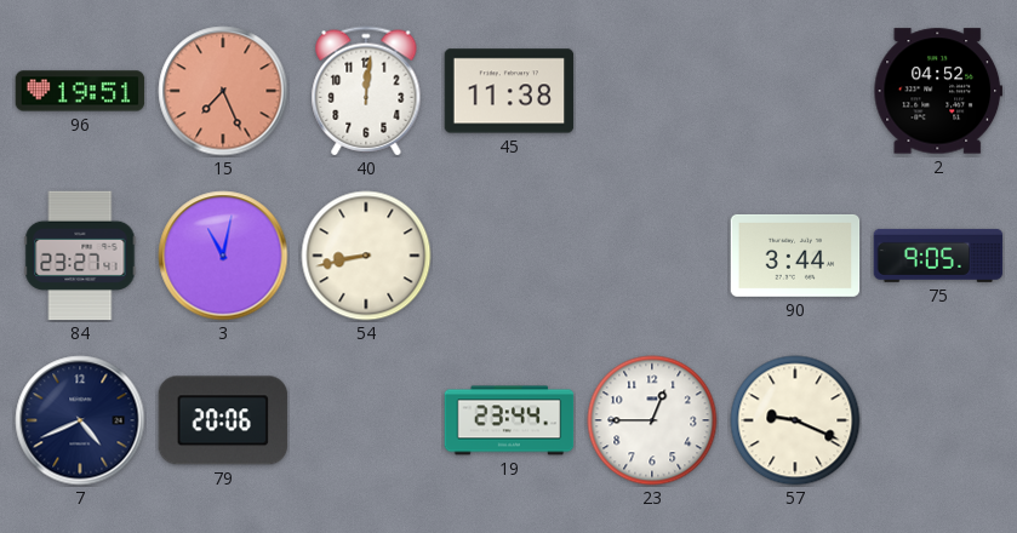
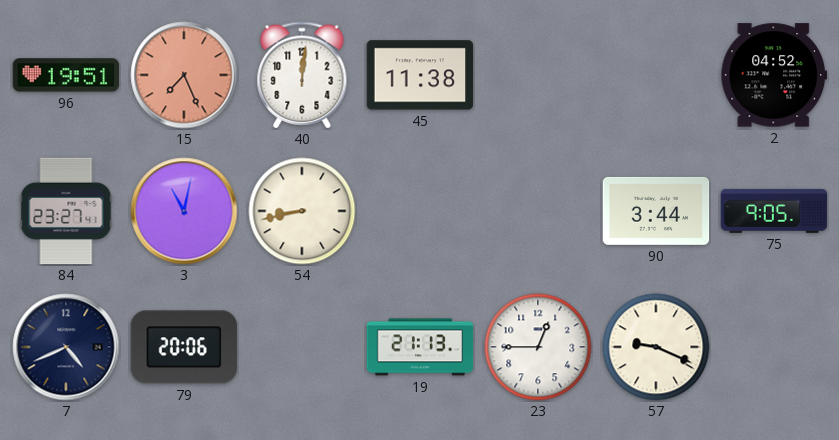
19: 23:44 -> 21:13 (420, 347)
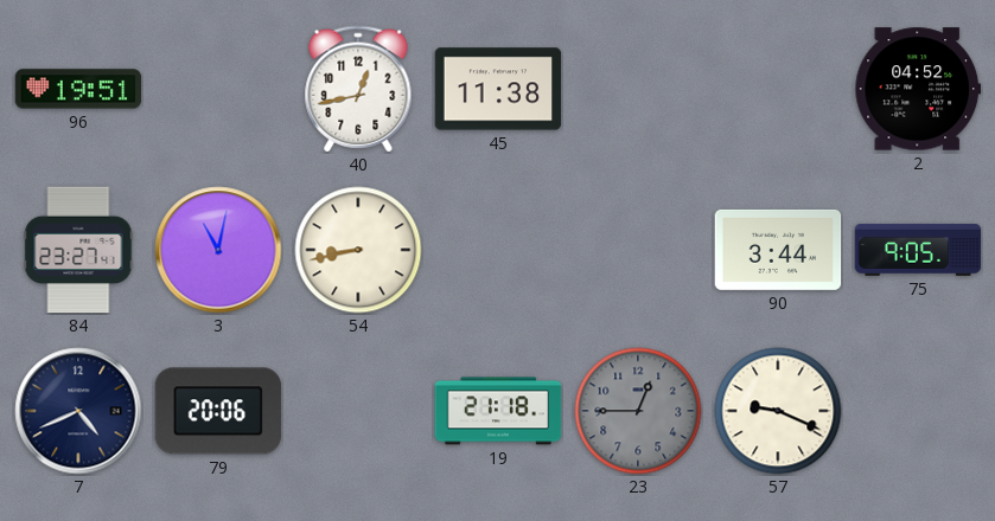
15: 7:26 -> none (184, 75)
40: 12:01 -> 12:43 (358, 89)
19: 21:13 -> 21:18 (498, 411)
23 dial: white -> grey (638, 411)
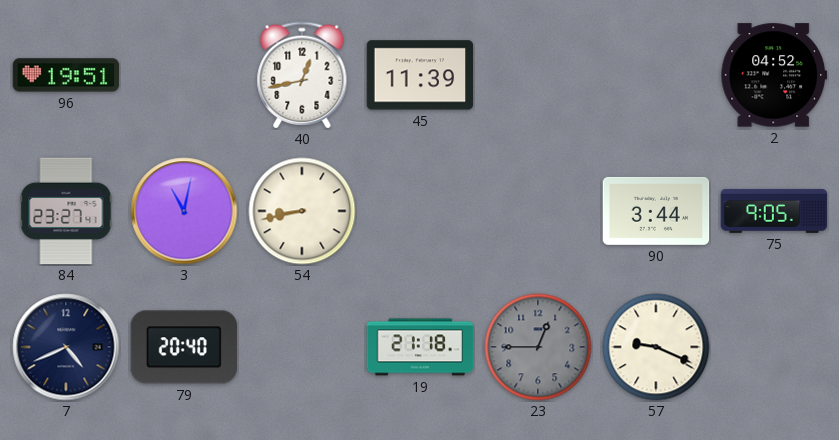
45: 11:38 -> 11:39 (420, 75)
79: 20:06 -> 20:40 (184, 347)
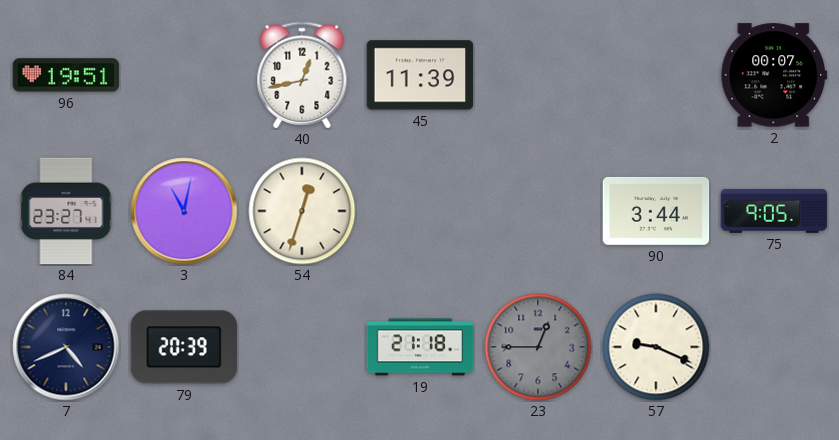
2: 04:52 -> 00:07 (774, 75)
54: 8:43 -> 12:33 (302, 211)
79: 20:40 -> 20:39 (184, 347)
